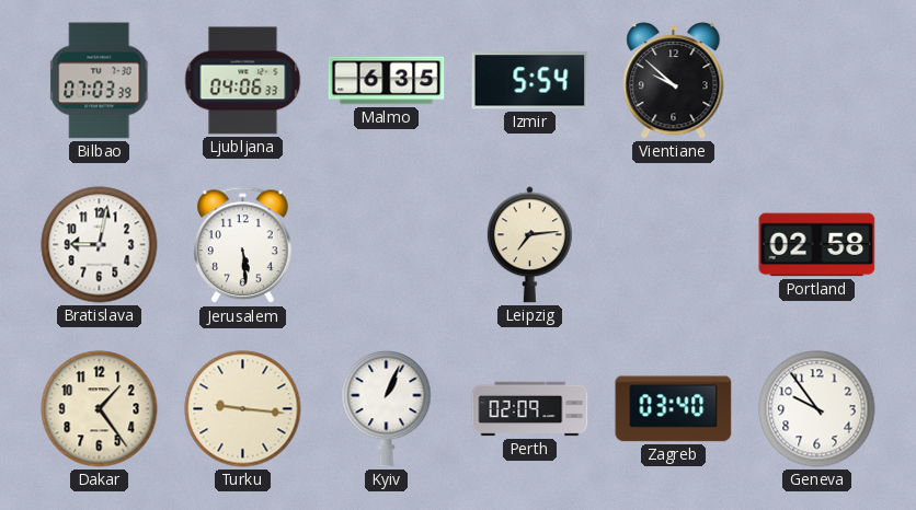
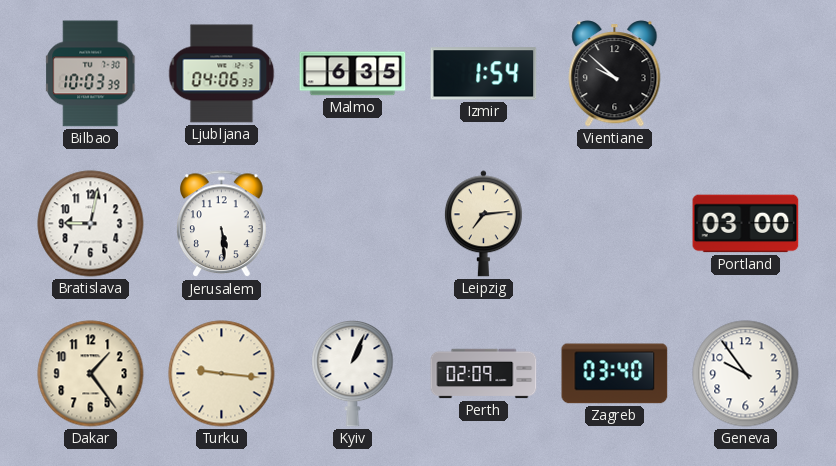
Bilbao: 07:03 -> 10:03 (91, 74)
Izmir: 5:54 -> 1:54 (484, 74)
Portland: 02:58 -> 03:00 (746, 224)
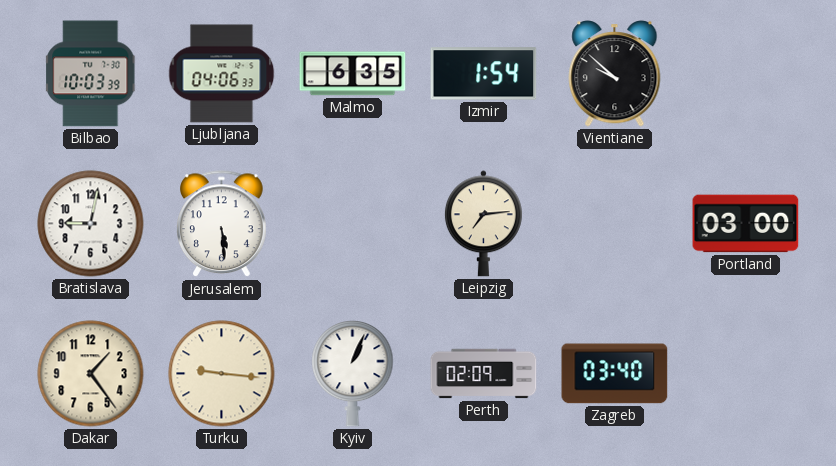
Geneva: 9:54 -> none (746, 374)
